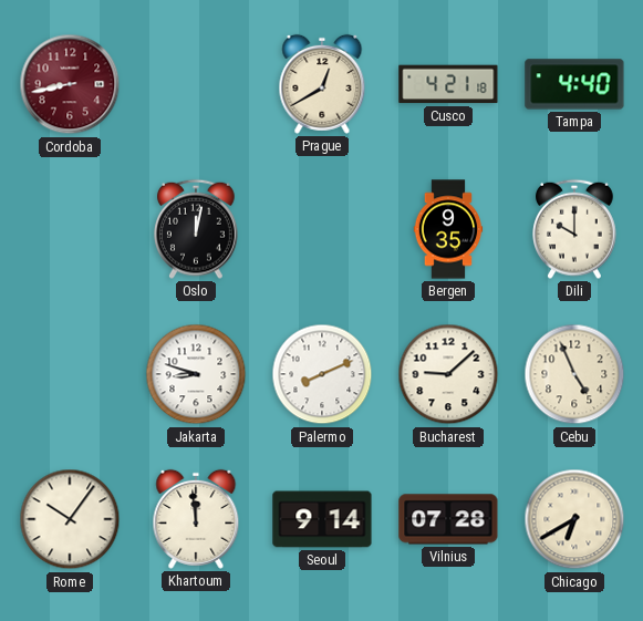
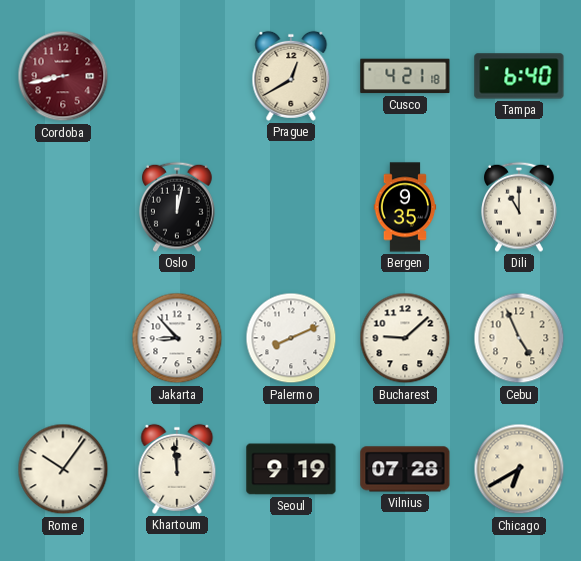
Tampa: 4:40 -> 6:40 (519, 76)
Dili: 10:00 -> 11:00 (520, 207)
Jakarta: 8:48 -> 8:53 (177, 338)
Seoul: 9:14 -> 9:19 (291, 469)
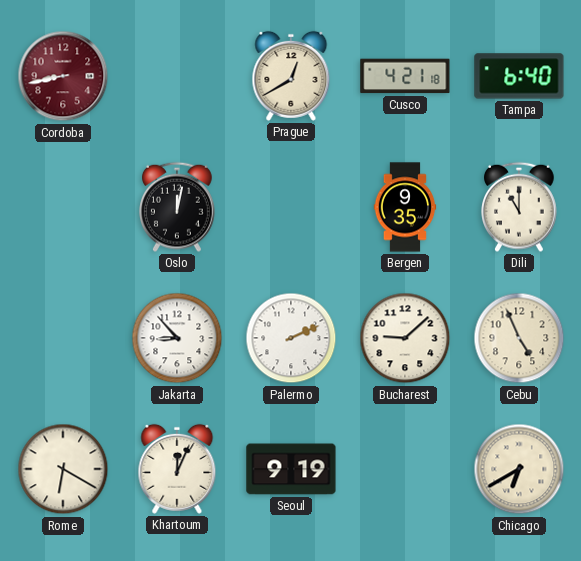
Palermo: 8:11 -> 2:11 (291, 338)
Rome: 10:06 -> 6:20 (63, 469)
Khartoum: 11:59 -> 12:04 (177, 469)
Vilnius: 07:28 -> none (405, 469)
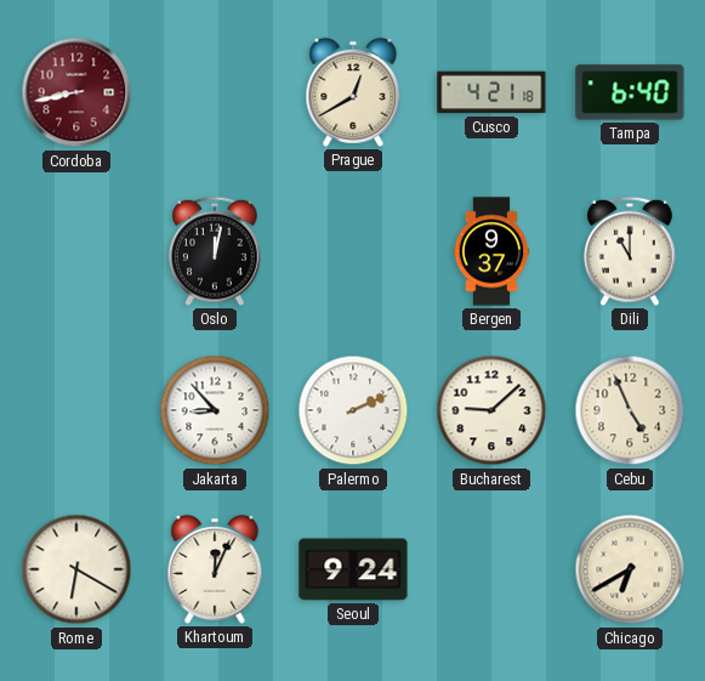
Bergen: 9:35 -> 9:37 (491, 251)
Seoul: 9:19 -> 9:24 (353, 569)
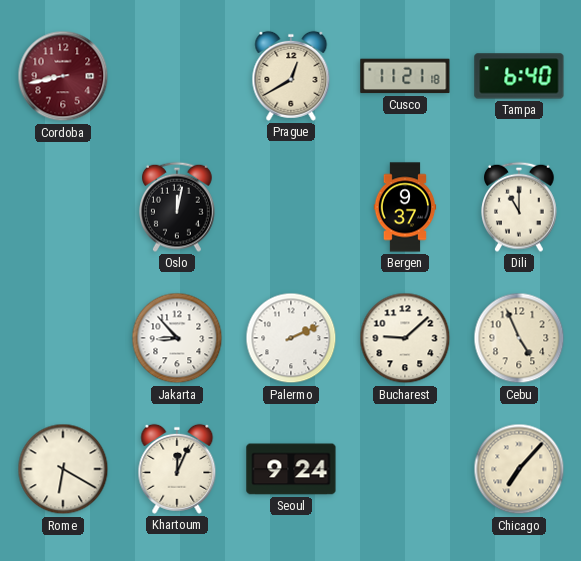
Cusco: 4:21 -> 11:21 (405, 76)
Chicago: 6:40 -> 7:07 (519, 469)
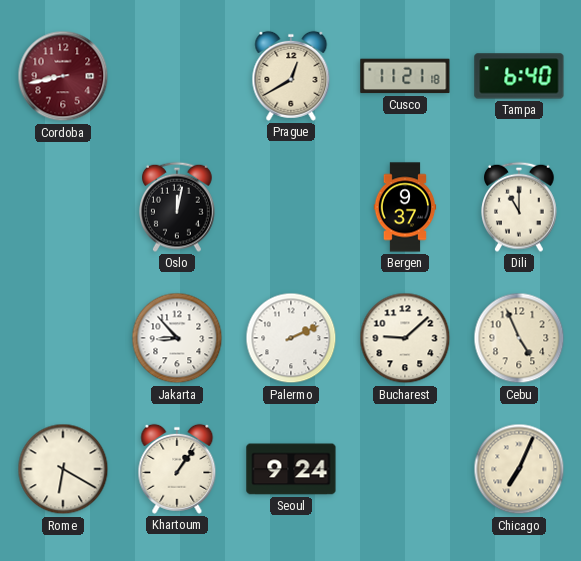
Khartoum: 12:04 -> 1:06 (177, 469)
Chicago: 7:07 -> 7:04 (519, 469)
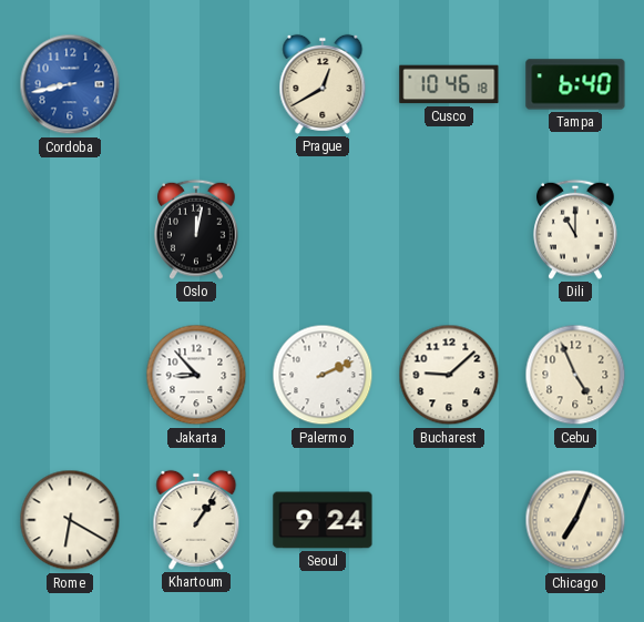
Cordoba dial: burgundy -> blue (70, 84)
Cusco: 11:21 -> 10:46 (449, 84)
Bergen: 9:37 -> none (405, 207)
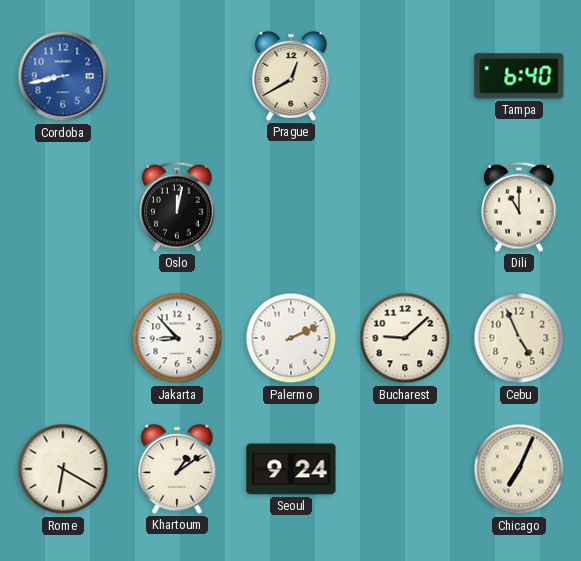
Cusco: 10:46 -> none (449, 84)
Khartoum: 1:06 -> 1:09 (177, 469)
